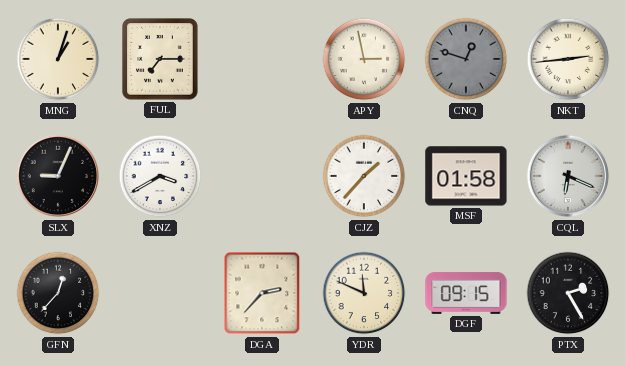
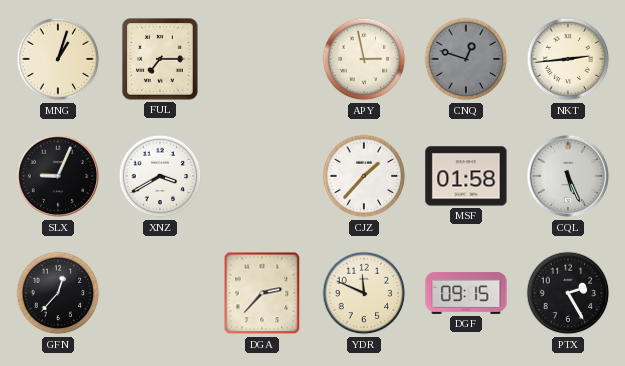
CQL: 6:19 -> 5:26 (568, 176)
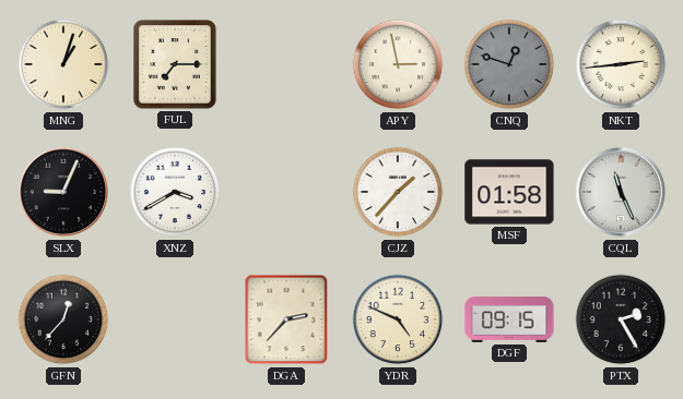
CQL: 5:26 -> 11:26 (621, 192)
YDR: 11:49 -> 4:49 (398, 319)
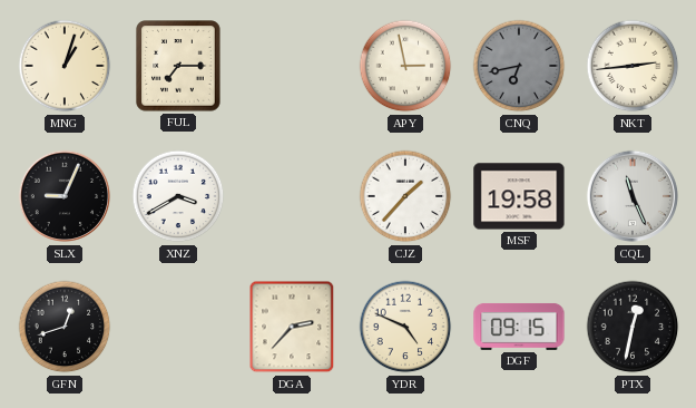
CNQ: 12:48 -> 6:43 (519, 66)
MSF: 01:58 -> 19:58 (519, 196)
GFN: 12:37 -> 12:42 (65, 327)
PTX: 2:25 -> 12:32 (633, 327)
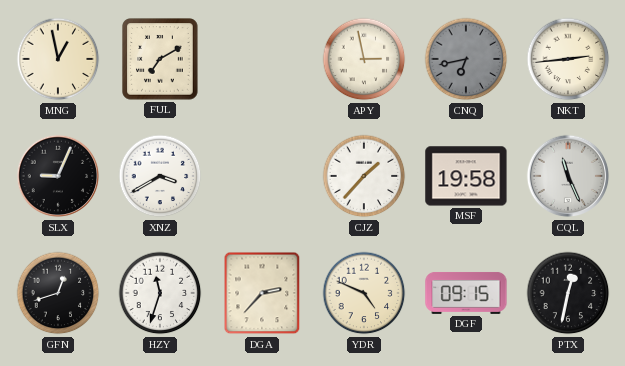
MNG: 1:03 -> 12:58 (58, 59)
FUL: 7:15 -> 7:10 (160, 59)
HZY: none -> 11:33 (160, 293)
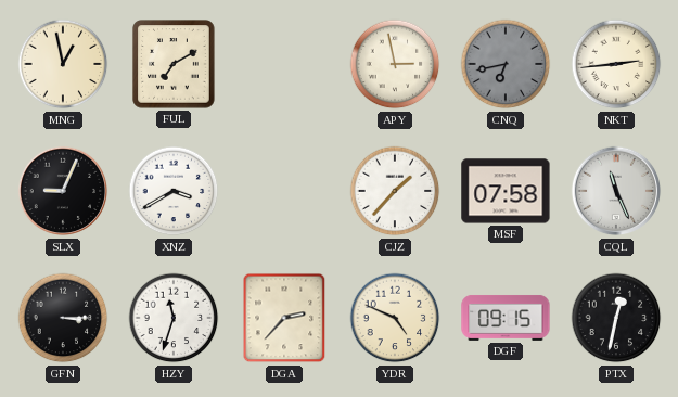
MSF: 19:58 -> 07:58 (506, 191)
GFN: 12:42 -> 3:15 (63, 318)
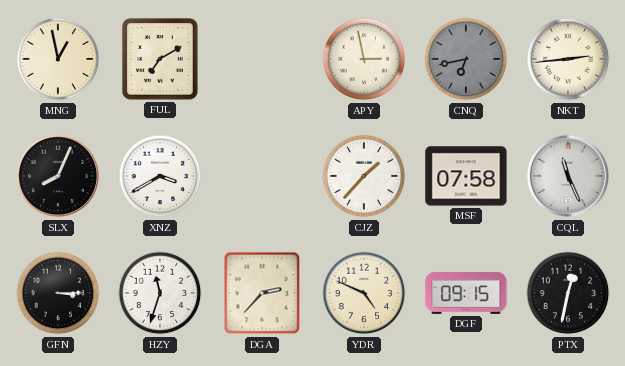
SLX: 9:04 -> 8:04 (58, 176)
